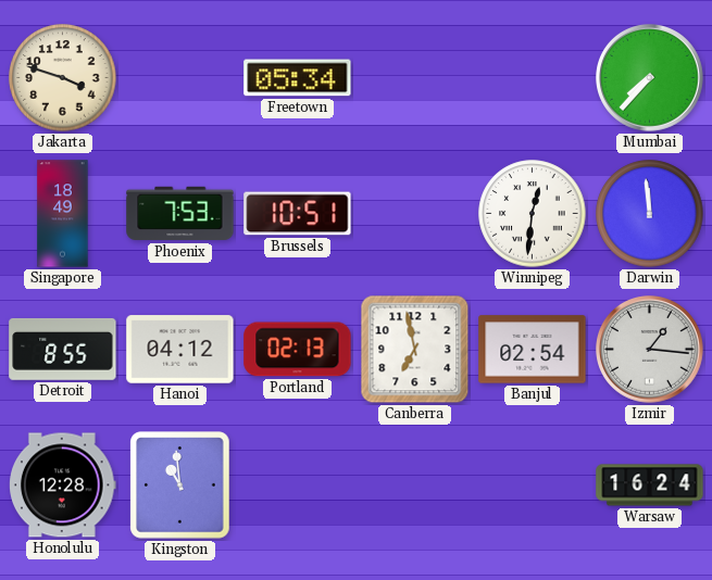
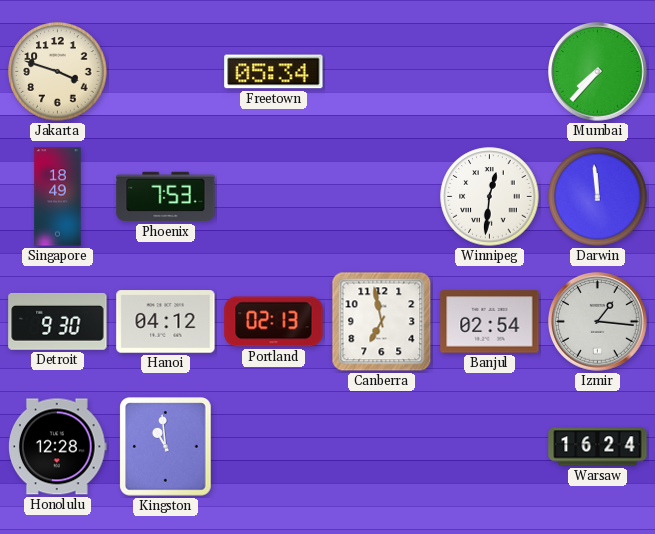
Brussels: 10:51 -> none (298, 214)
Detroit: 8:55 -> 9:30 (58, 321)
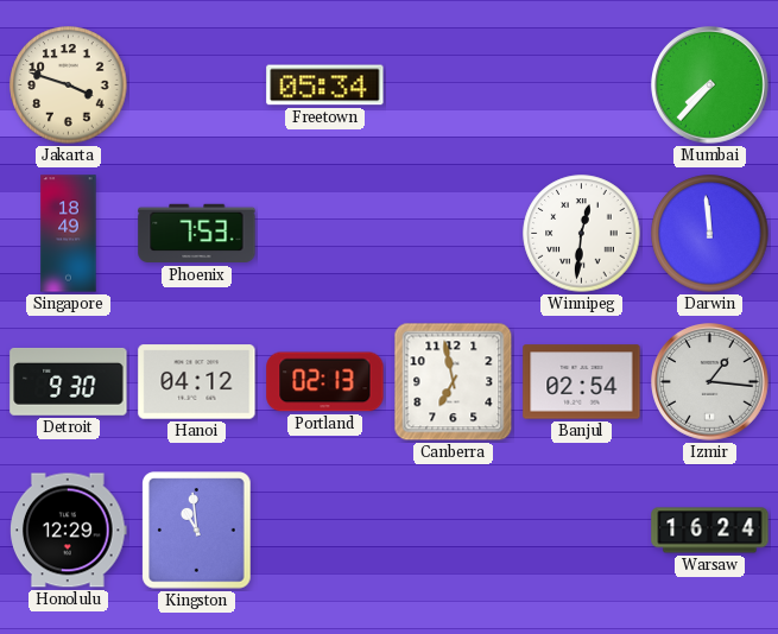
Honolulu: 12:28 -> 12:29 (69, 531)
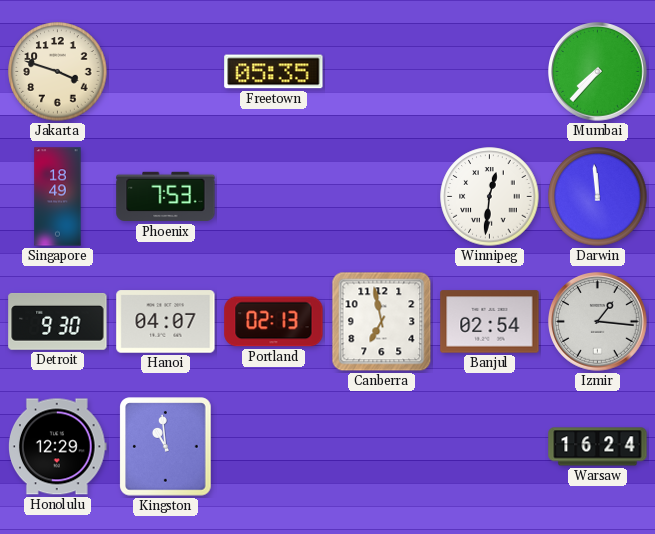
Freetown: 05:34 -> 05:35 (274, 72)
Hanoi: 04:12 -> 04:07 (166, 322)
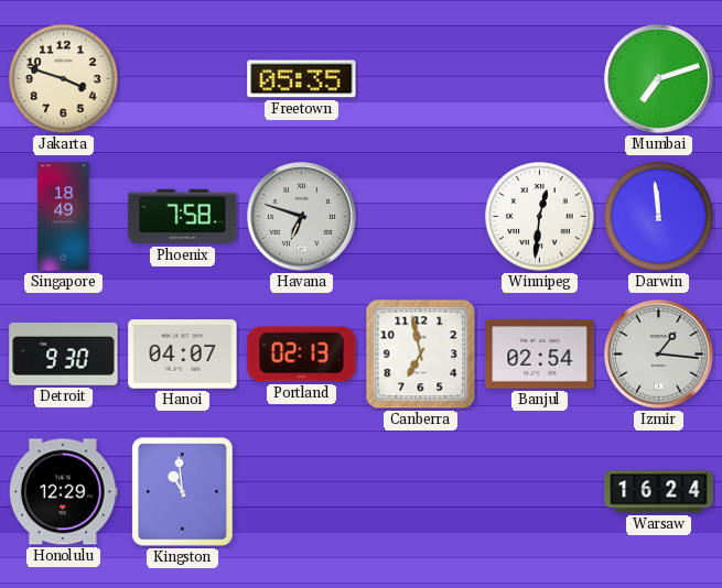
Mumbai: 7:37 -> 7:12 (659, 79)
Phoenix: 7:53 -> 7:58 (183, 217)
Havana: none -> 6:48 (302, 217)
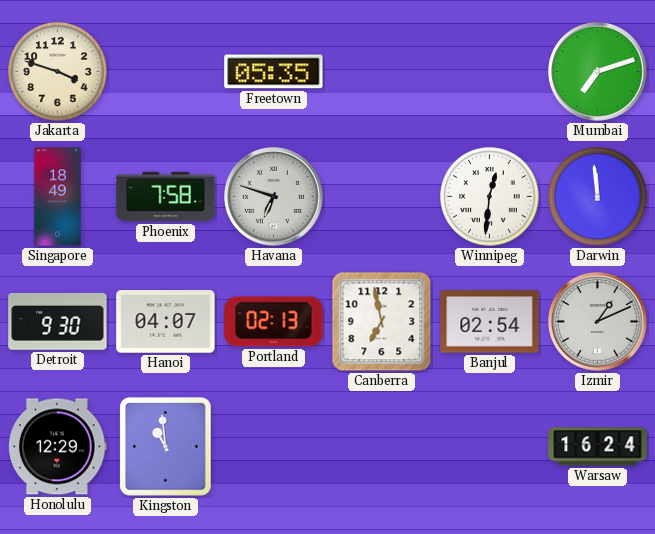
Izmir: 1:16 -> 1:11 (598, 322)
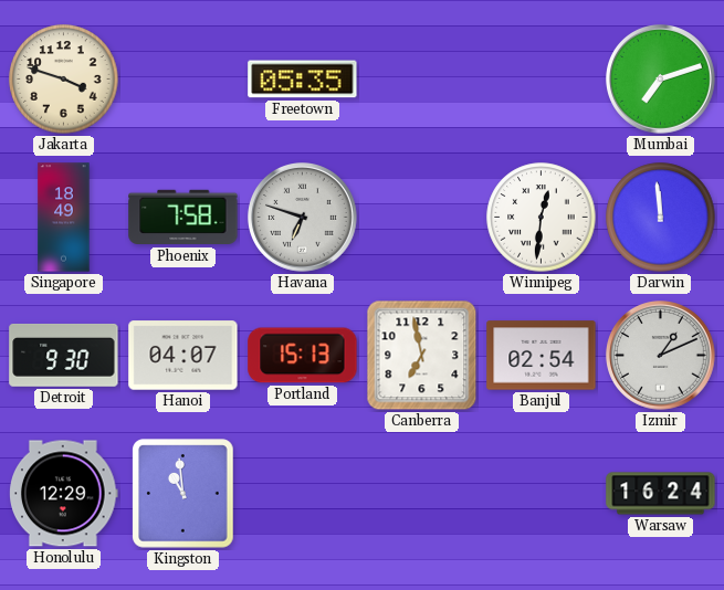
Portland: 02:13 -> 15:13 (303, 356)
